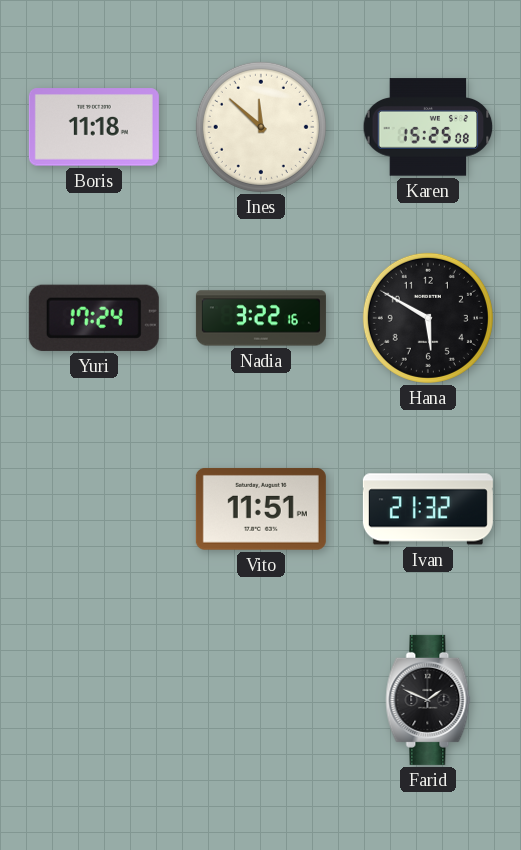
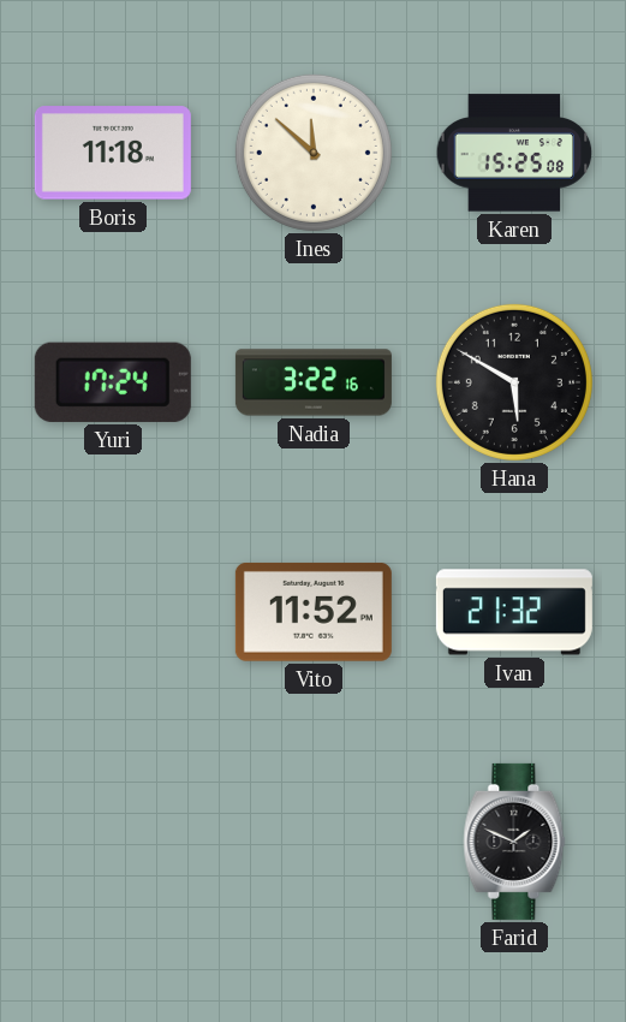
Vito: 11:51 -> 11:52 (314, 612)
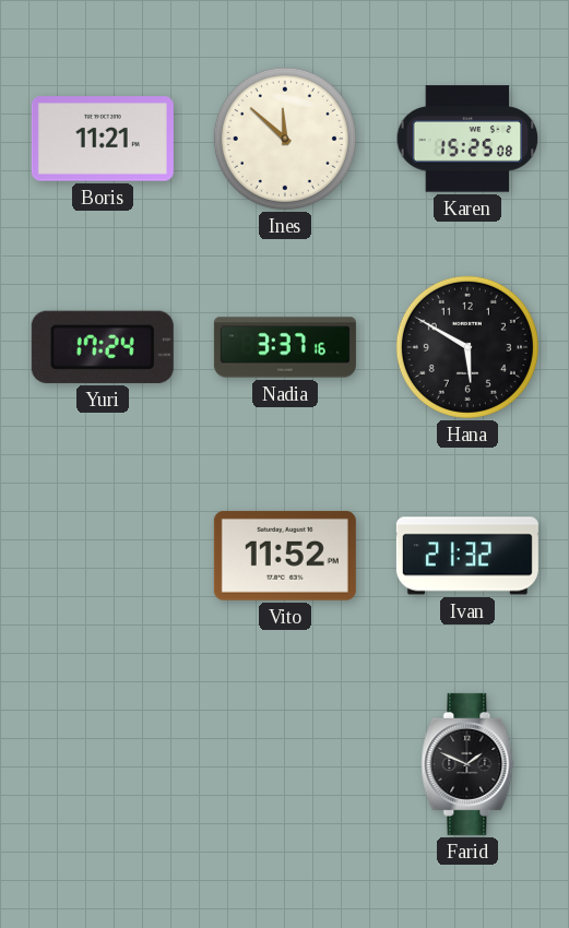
Boris: 11:18 -> 11:21 (103, 139)
Nadia: 3:22 -> 3:37 (285, 347)
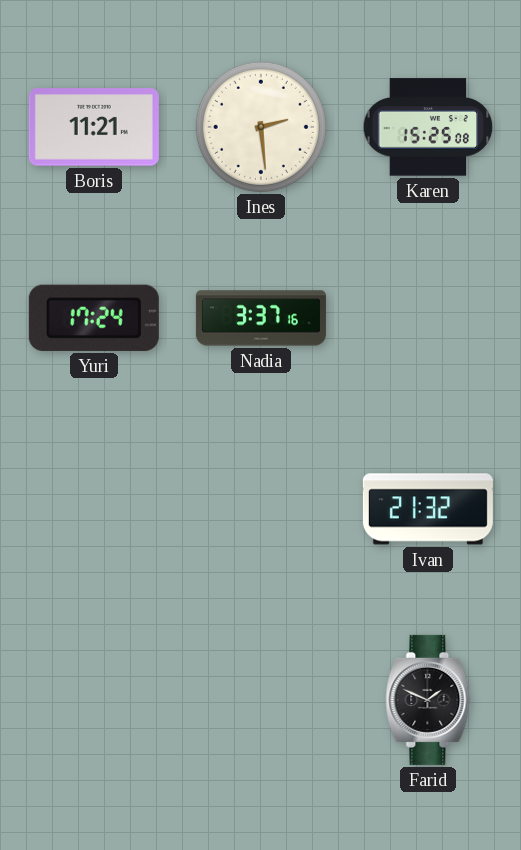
Ines: 11:52 -> 2:29 (261, 127)
Hana: 5:50 -> none (467, 347)
Vito: 11:52 -> none (285, 556)
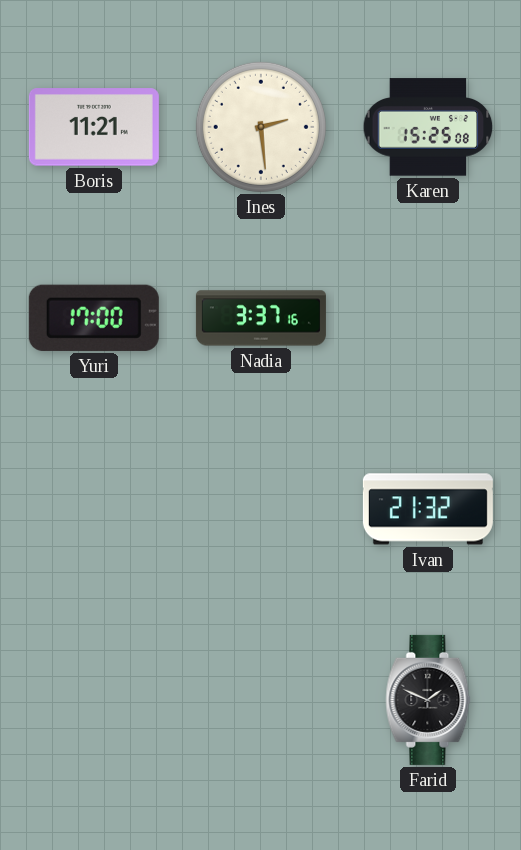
Yuri: 17:24 -> 17:00 (94, 318)
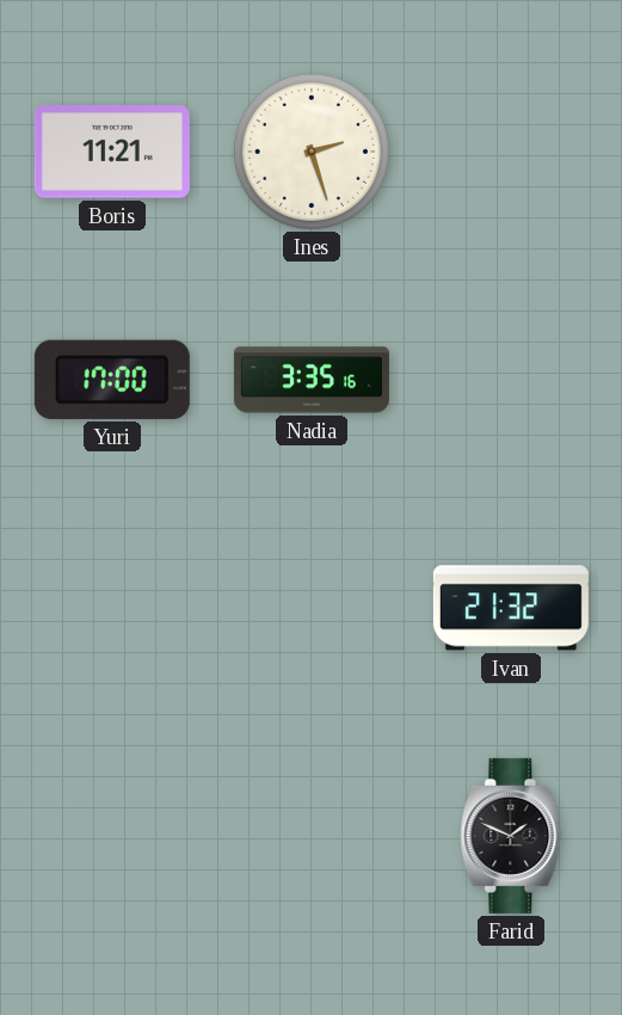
Ines: 2:29 -> 2:27 (312, 152)
Karen: 15:25 -> none (428, 127)
Nadia: 3:37 -> 3:35 (312, 380)
